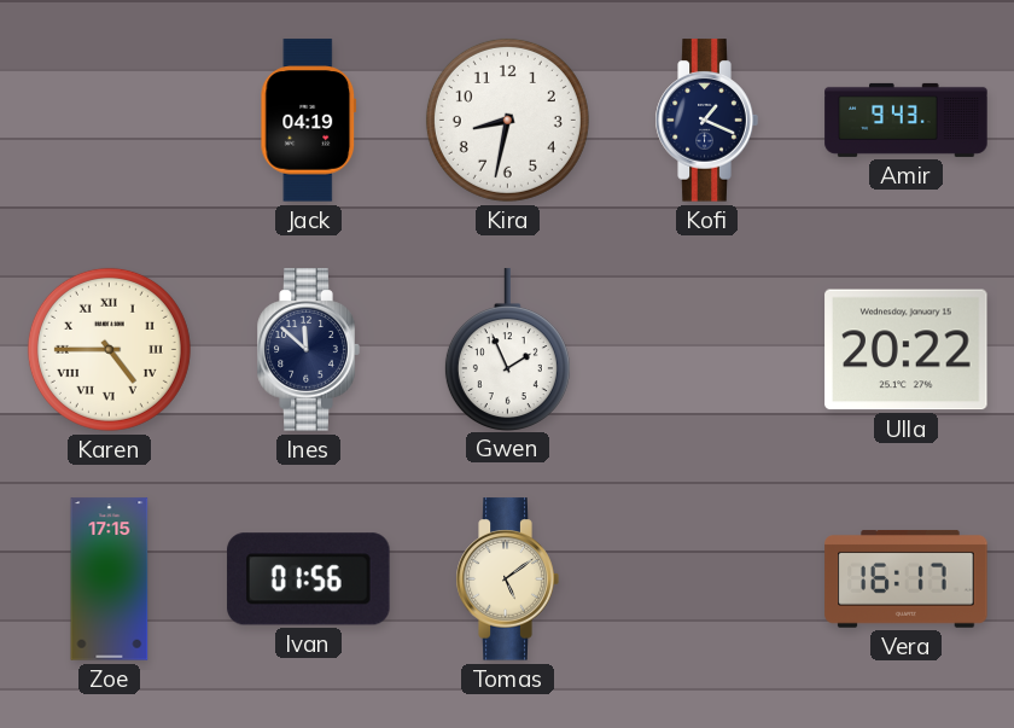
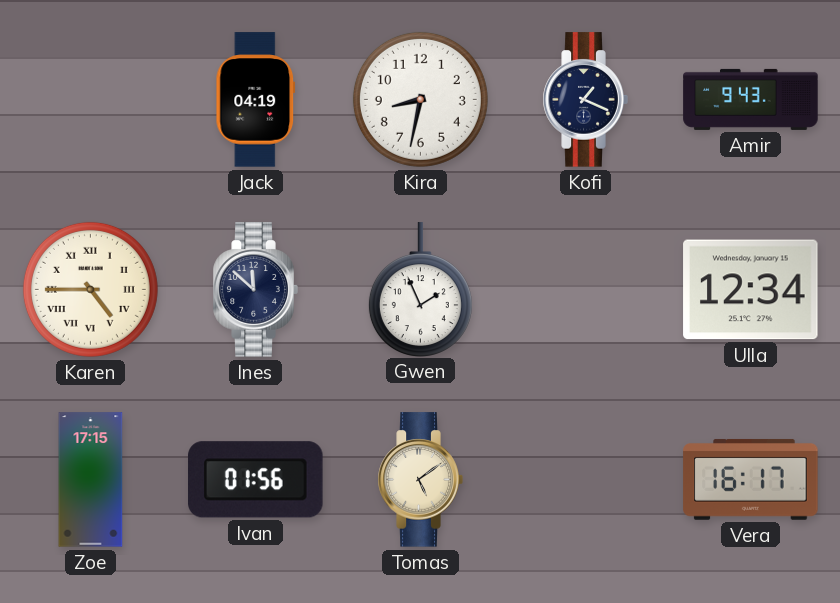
Ulla: 20:22 -> 12:34 (751, 290)
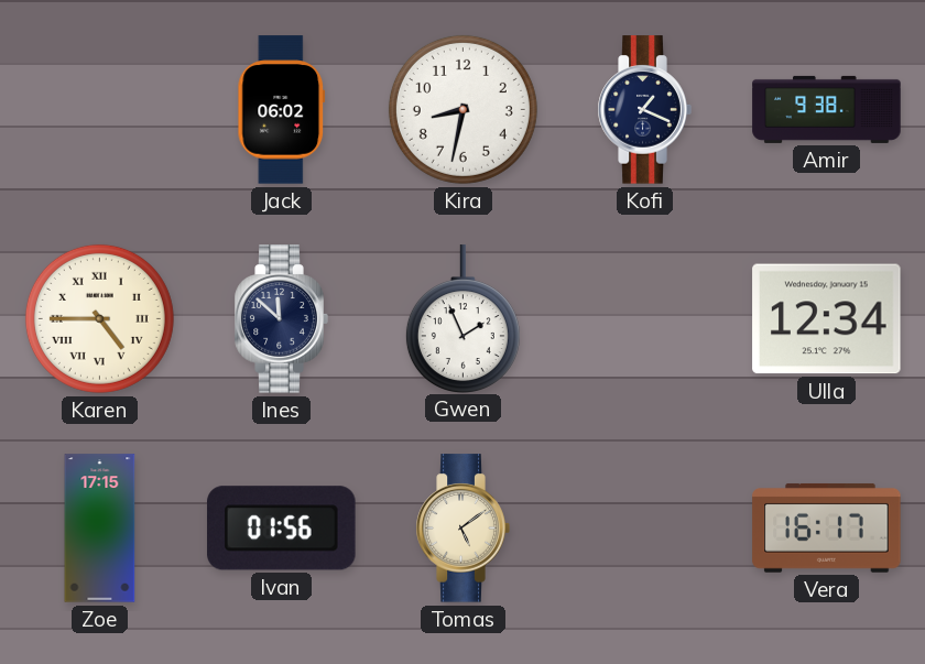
Jack: 04:19 -> 06:02 (282, 110)
Amir: 9:43 -> 9:38 (827, 109)
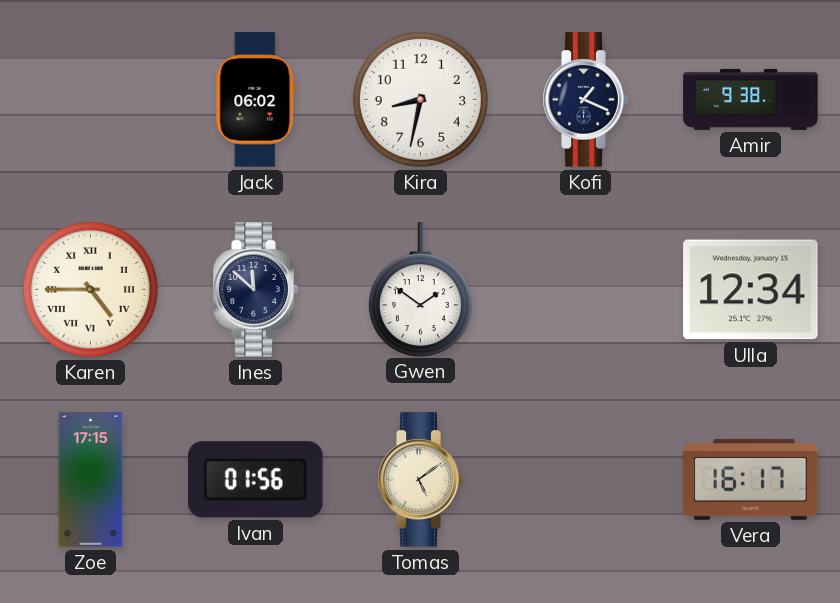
Gwen: 1:56 -> 1:51 (420, 289)
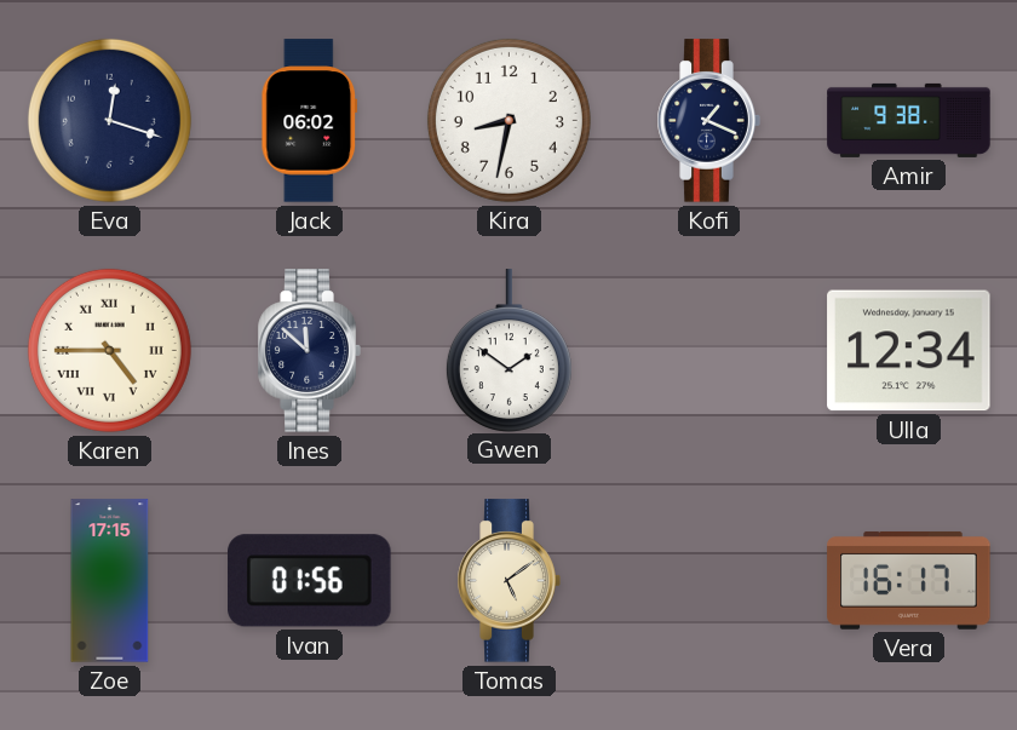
Eva: none -> 12:18 (109, 120)
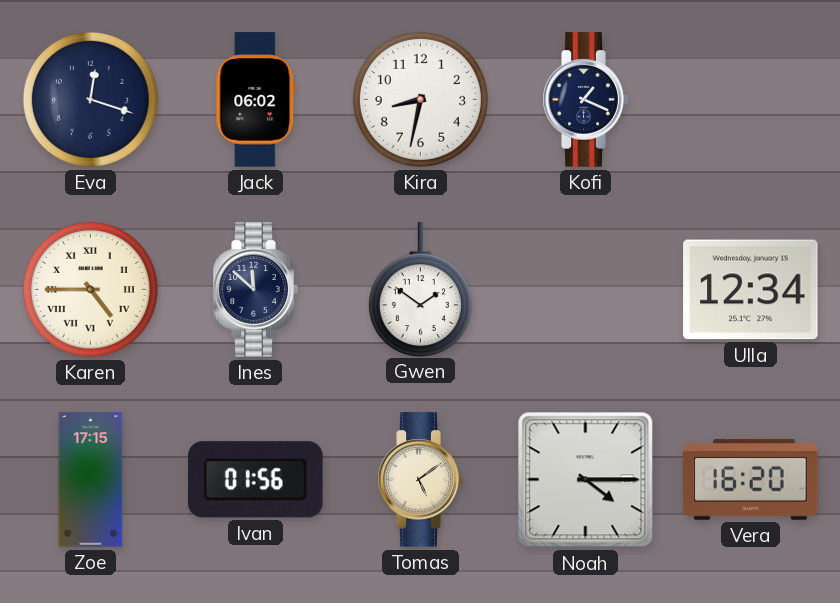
Amir: 9:38 -> none (909, 120)
Noah: none -> 4:15 (586, 480)
Vera: 16:17 -> 16:20 (751, 479)
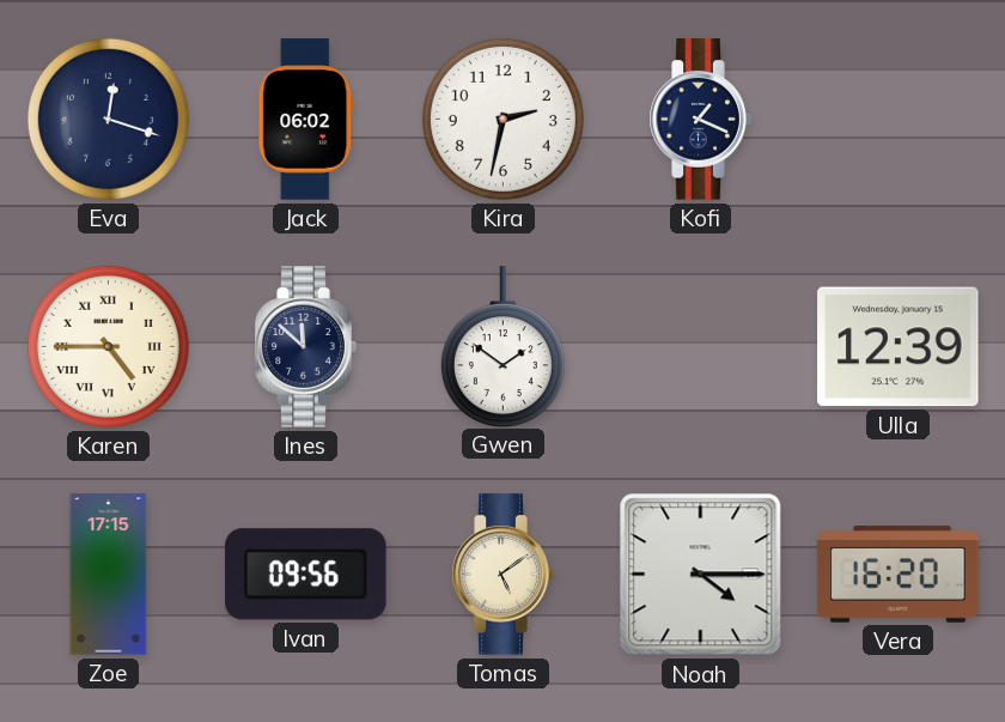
Kira: 8:32 -> 2:32 (502, 119)
Ulla: 12:34 -> 12:39 (899, 347)
Ivan: 01:56 -> 09:56 (306, 575)
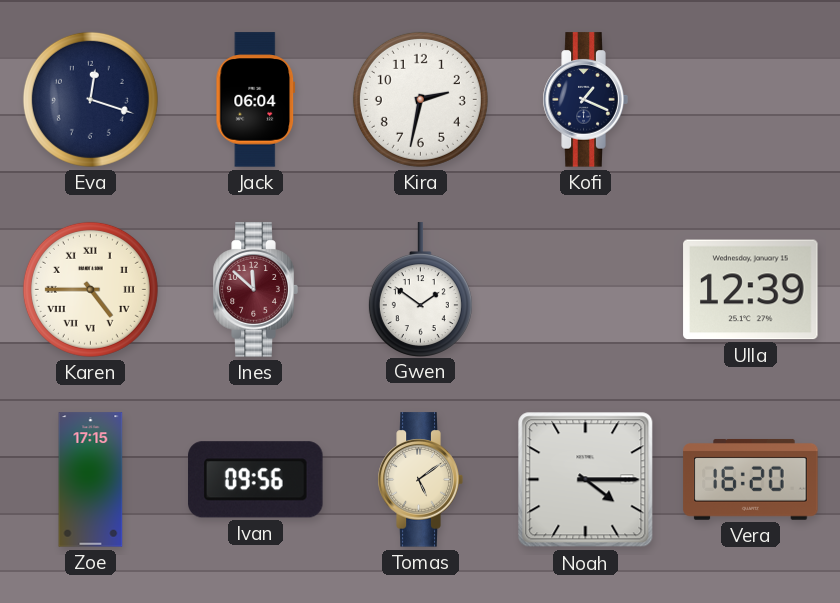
Jack: 06:02 -> 06:04 (256, 100)
Ines dial: navy -> burgundy (255, 290)
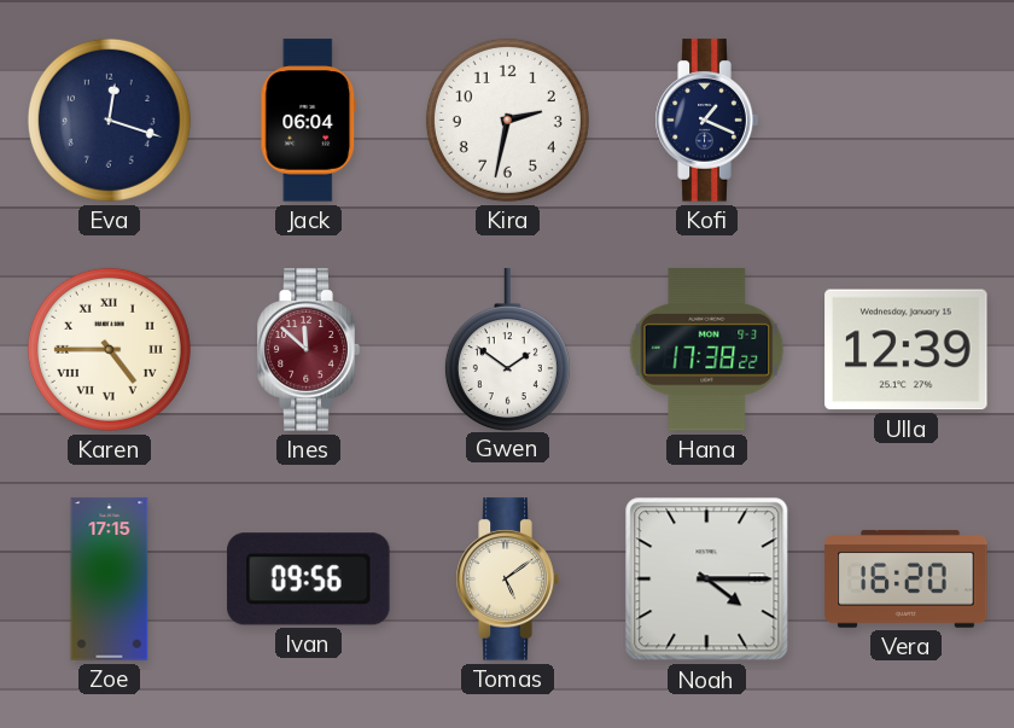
Hana: none -> 17:38 (707, 350)
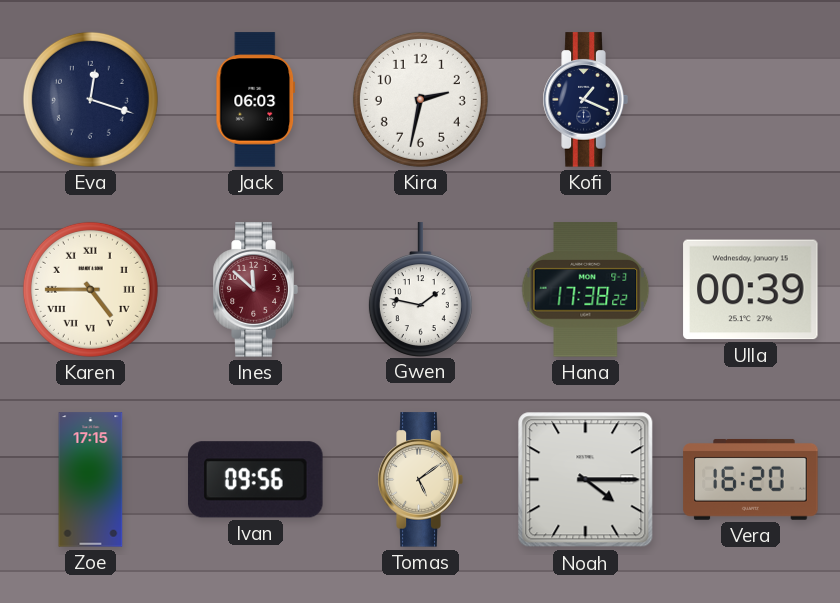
Jack: 06:04 -> 06:03 (256, 100)
Gwen: 1:51 -> 1:47 (420, 289)
Ulla: 12:39 -> 00:39 (751, 290)
